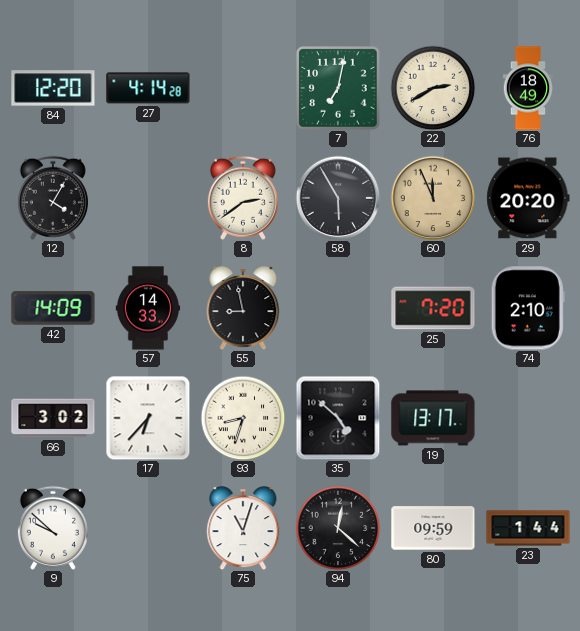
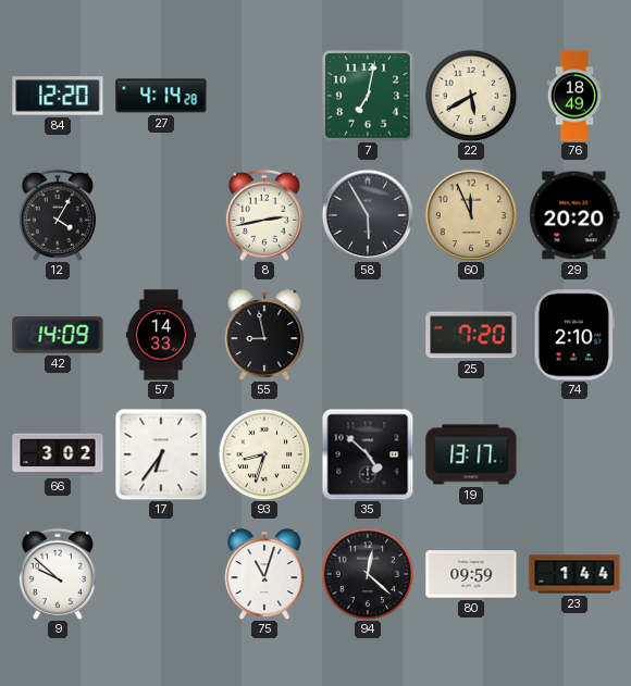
22: 2:40 -> 5:40 (471, 96)
8: 2:39 -> 2:43 (264, 215)
17: 6:37 -> 6:36 (161, 454)
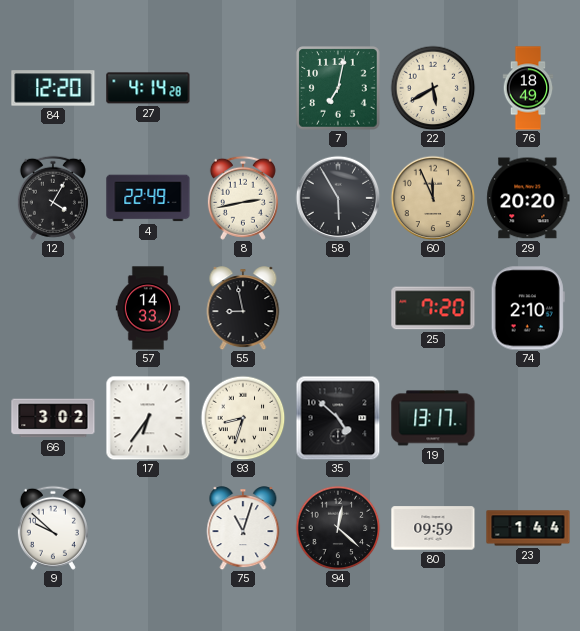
4: none -> 22:49 (148, 198)
42: 14:09 -> none (58, 335)
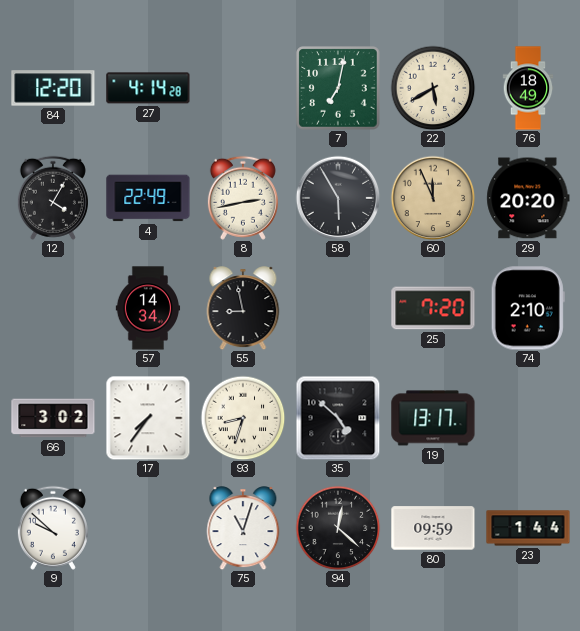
57: 14:33 -> 14:34 (148, 308)
17: 6:36 -> 7:36 (148, 418)
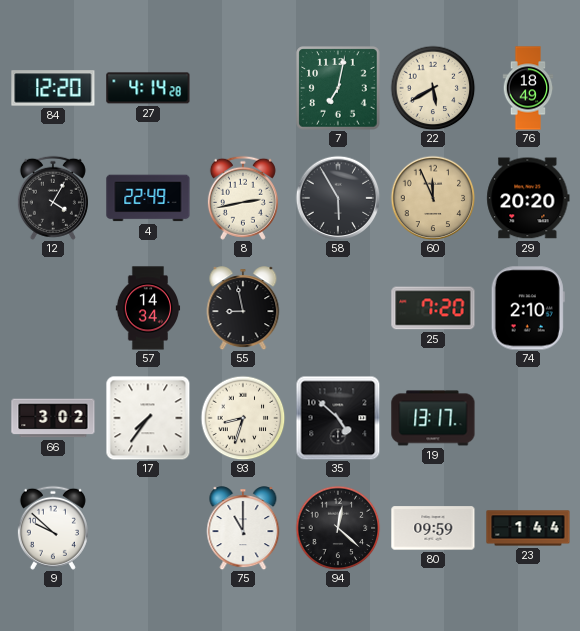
75: 11:03 -> 11:00 (243, 528)
